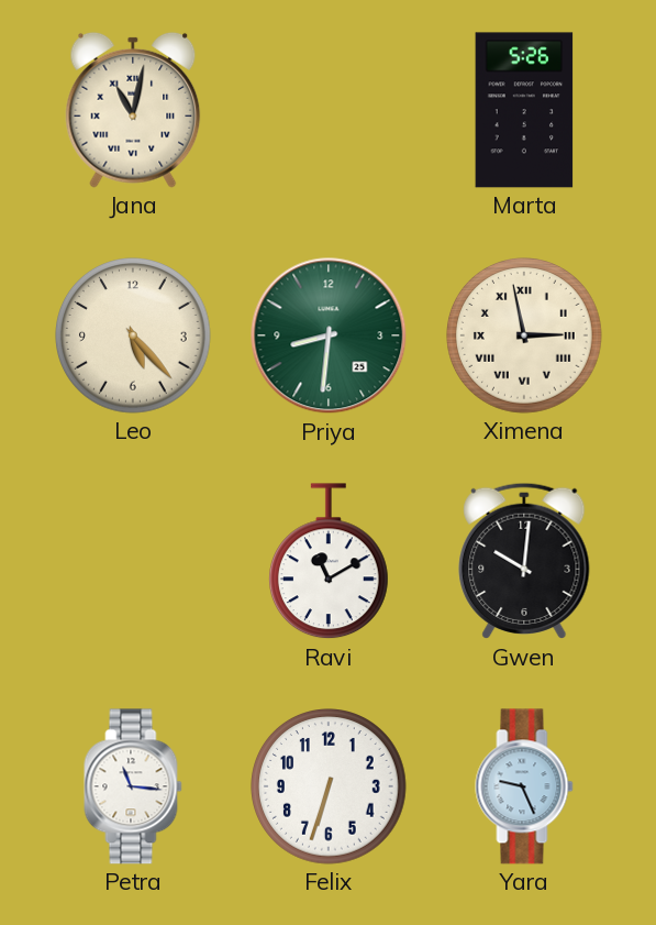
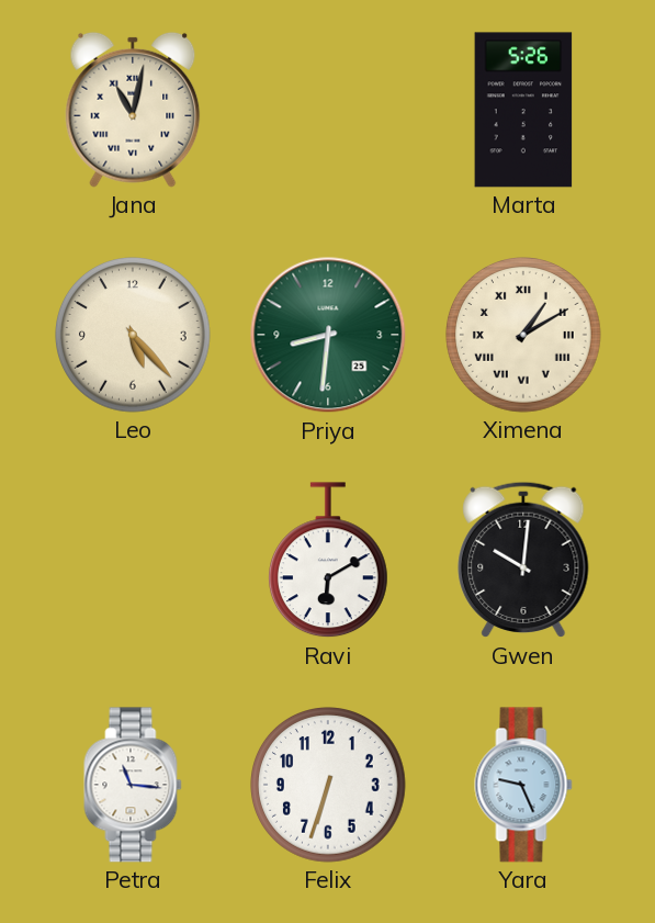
Ximena: 2:58 -> 1:10 (524, 336)
Ravi: 11:10 -> 6:10 (328, 561)
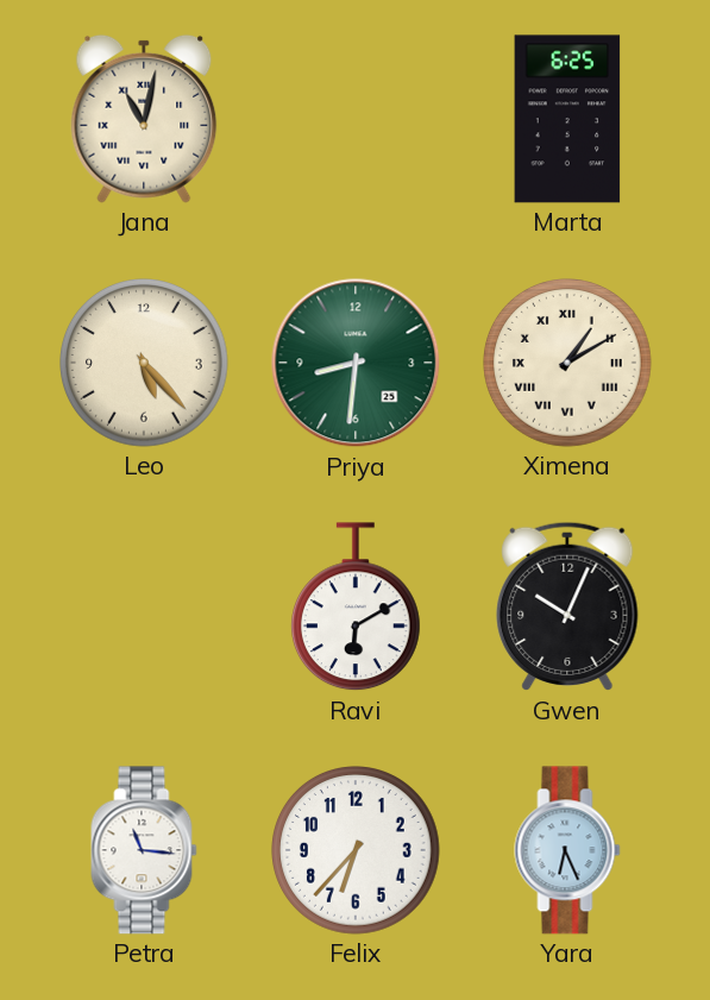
Marta: 5:26 -> 6:25 (567, 119)
Gwen: 10:01 -> 10:04 (567, 606)
Felix: 6:33 -> 6:37 (357, 851)
Yara: 9:26 -> 6:26 (567, 850)
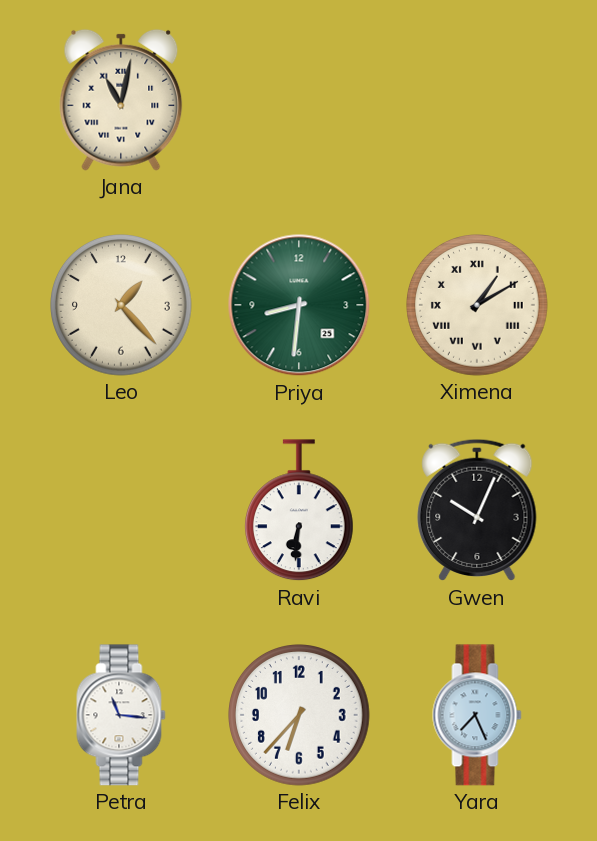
Marta: 6:25 -> none (567, 119)
Leo: 5:23 -> 1:23 (122, 306)
Ravi: 6:10 -> 6:31 (299, 511)
Yara: 6:26 -> 7:26 (477, 715)
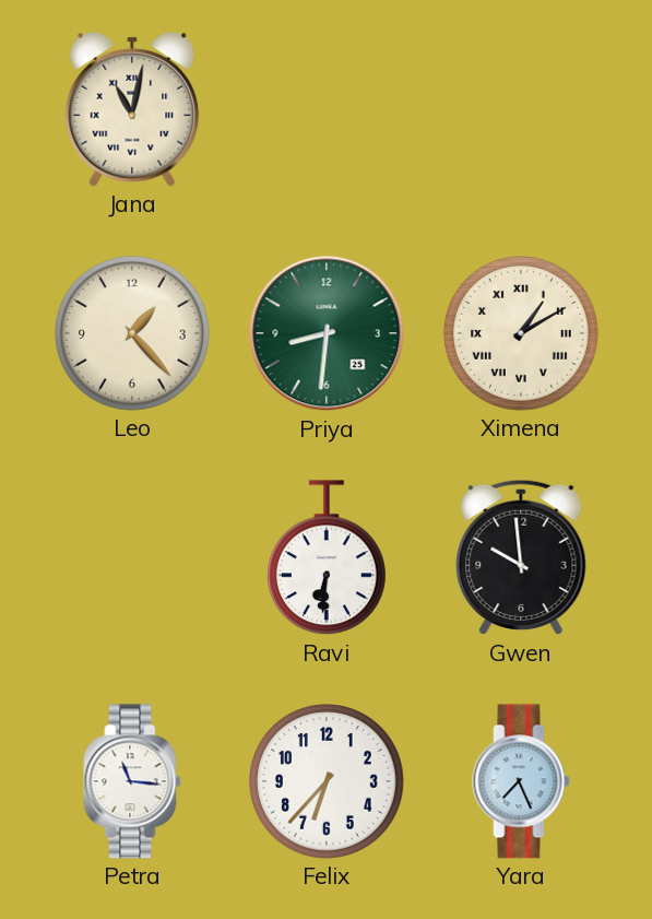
Gwen: 10:04 -> 9:59 (521, 557)
